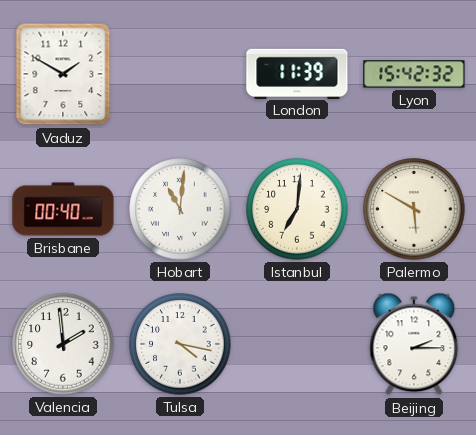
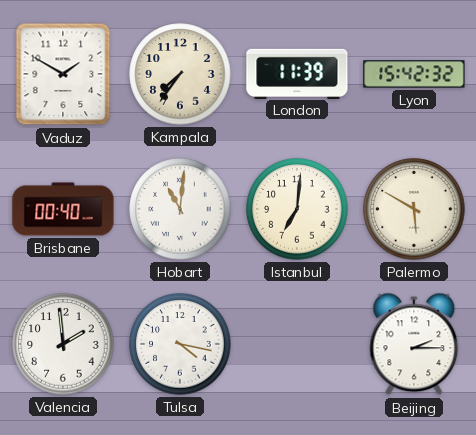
Kampala: none -> 7:36 (180, 74)
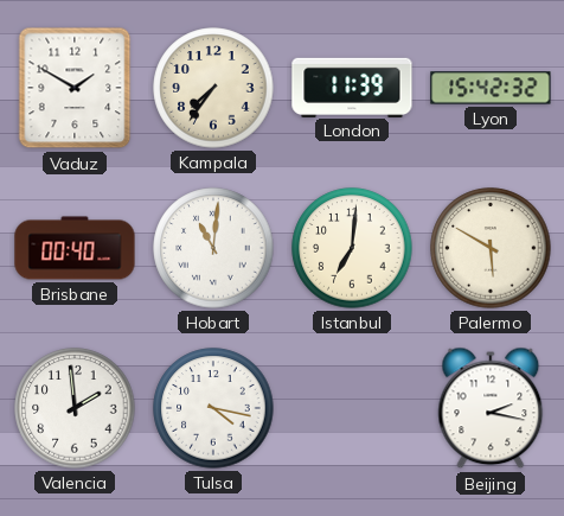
Beijing: 2:15 -> 2:17 (491, 408)
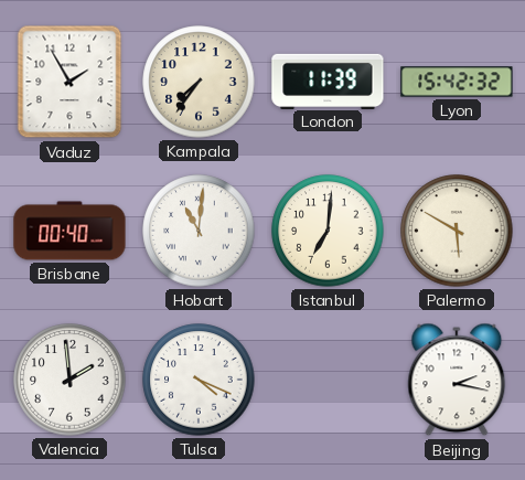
Vaduz: 1:50 -> 1:55 (69, 82)
Tulsa: 4:17 -> 4:19 (199, 380)
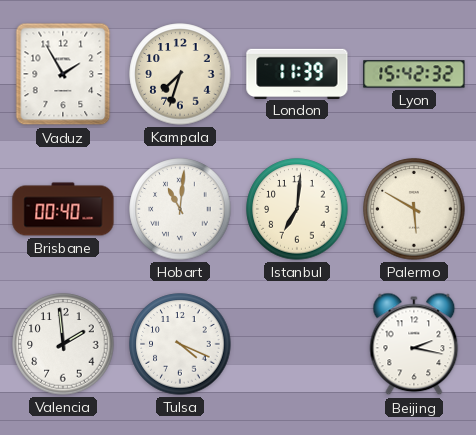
Kampala: 7:36 -> 7:33 (180, 74)
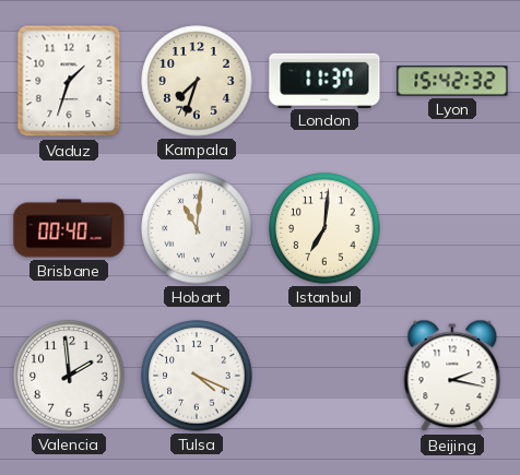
Vaduz: 1:55 -> 1:33 (69, 81)
London: 11:39 -> 11:37 (324, 80)
Palermo: 5:50 -> none (414, 209)
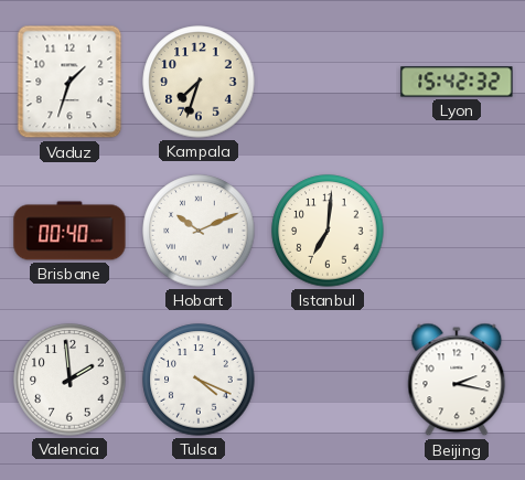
London: 11:37 -> none (324, 80)
Hobart: 11:01 -> 10:11 (199, 231)
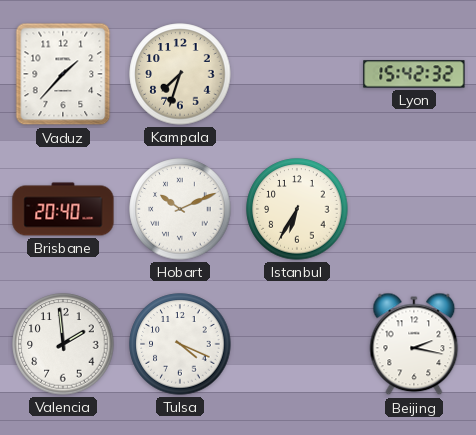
Vaduz: 1:33 -> 1:37 (63, 74)
Brisbane: 00:40 -> 20:40 (63, 209)
Istanbul: 7:01 -> 6:35 (297, 209)
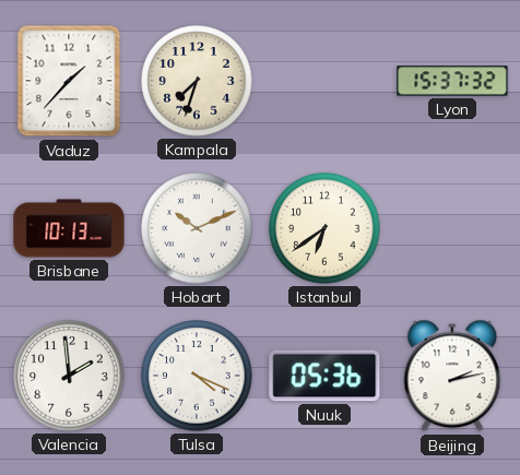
Lyon: 15:42 -> 15:37 (452, 81)
Brisbane: 20:40 -> 10:13 (69, 228)
Istanbul: 6:35 -> 6:39 (324, 228)
Nuuk: none -> 05:36 (324, 376)
Beijing: 2:17 -> 2:13 (452, 376)
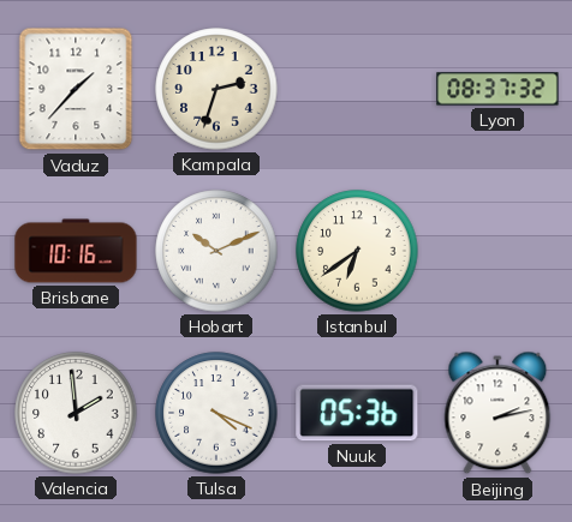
Kampala: 7:33 -> 2:33 (216, 89)
Lyon: 15:37 -> 08:37 (497, 89)
Brisbane: 10:13 -> 10:16 (76, 251)
